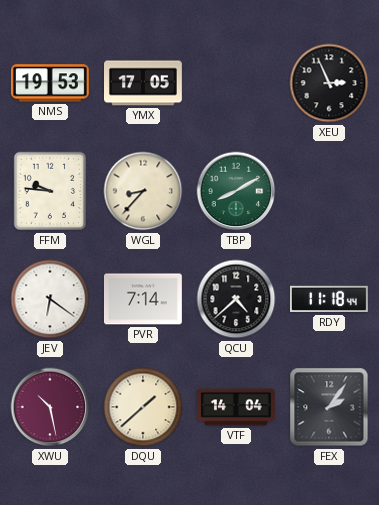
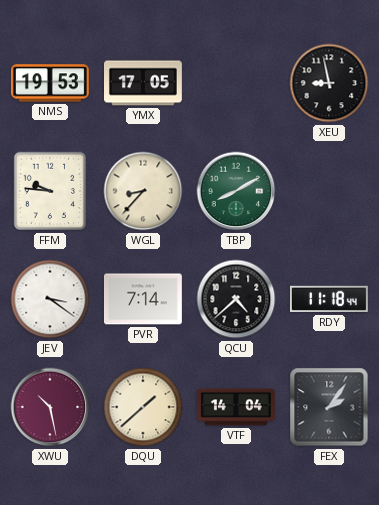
XEU: 2:56 -> 8:58 (329, 83)
JEV: 6:21 -> 3:21 (50, 299)
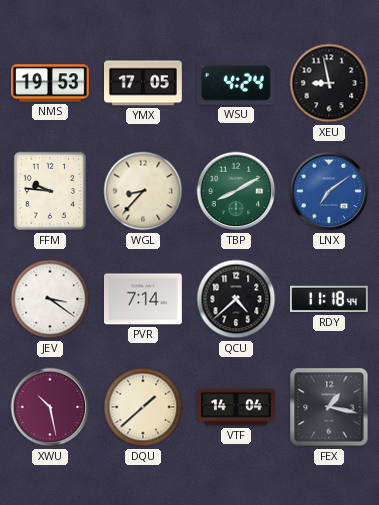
WSU: none -> 4:24 (236, 83)
LNX: none -> 7:09 (329, 191)
FEX: 2:06 -> 1:17 (329, 407)
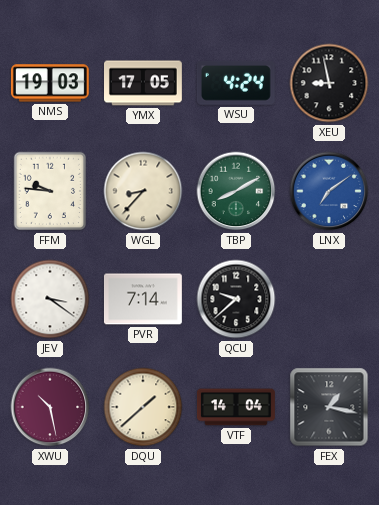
NMS: 19:53 -> 19:03 (50, 83)
QCU: 4:38 -> 9:38 (236, 299)
RDY: 11:18 -> none (329, 299)
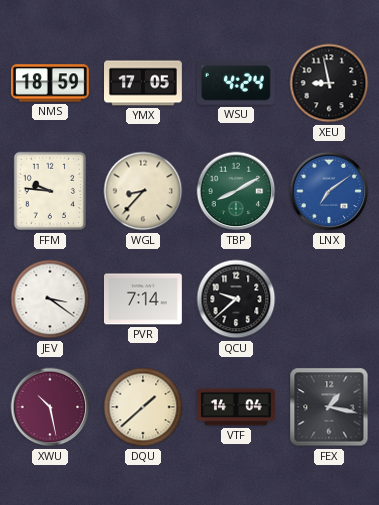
NMS: 19:03 -> 18:59 (50, 83)
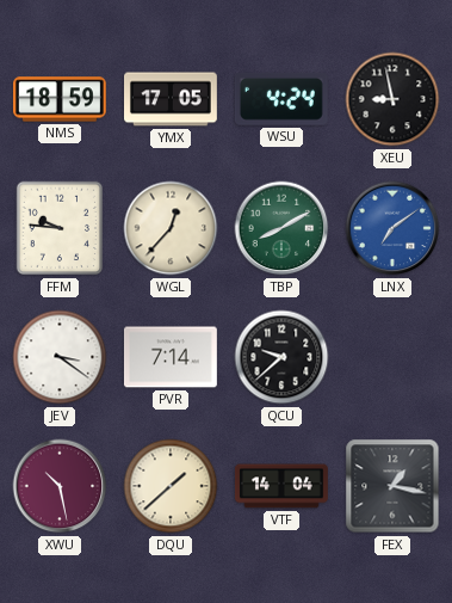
WGL: 8:37 -> 12:37 (171, 228)
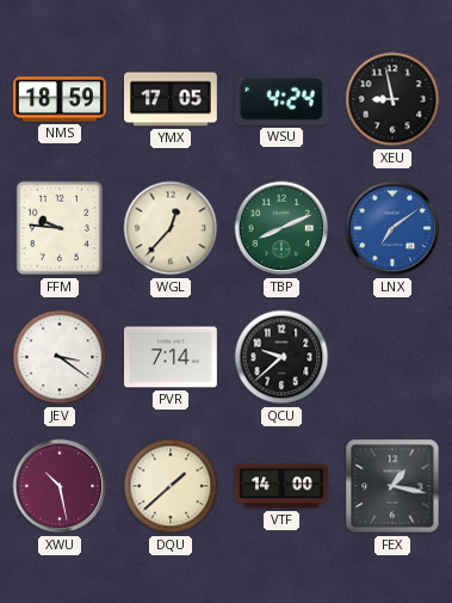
TBP: 8:10 -> 8:11 (281, 228)
VTF: 14:04 -> 14:00 (281, 486)
